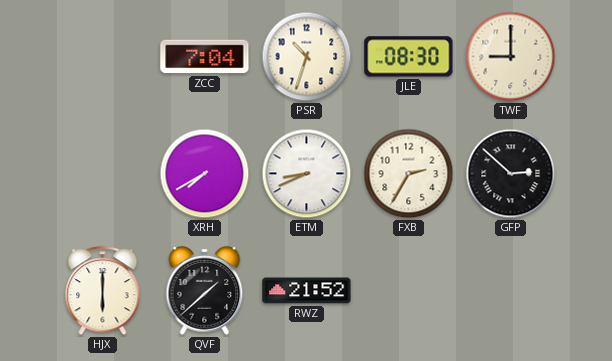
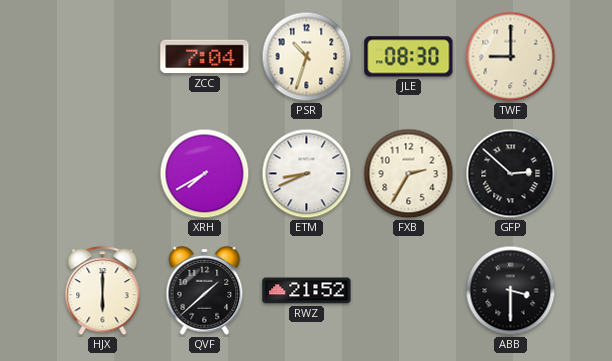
ABB: none -> 3:30 (511, 291)
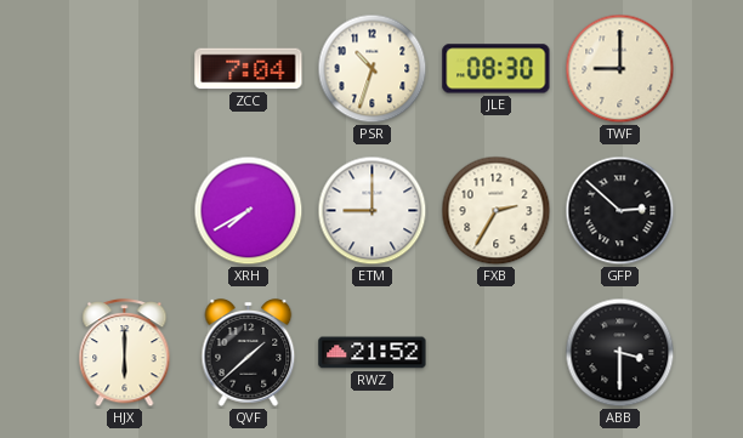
ETM: 8:41 -> 9:00 (373, 211)
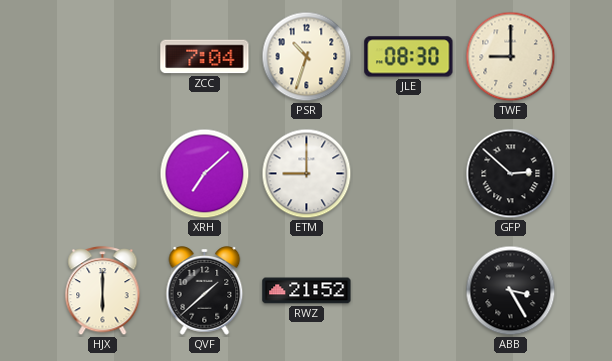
XRH: 7:40 -> 7:08 (205, 174)
FXB: 2:35 -> none (497, 211)
ABB: 3:30 -> 3:25 (511, 291)
